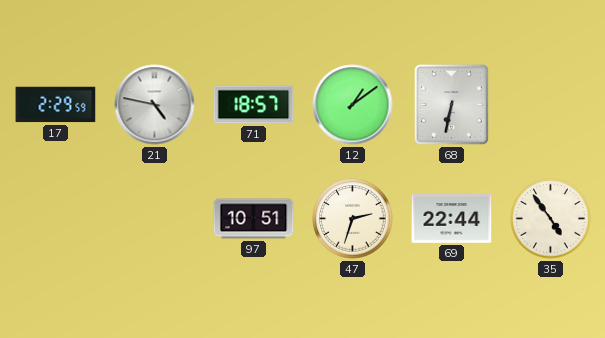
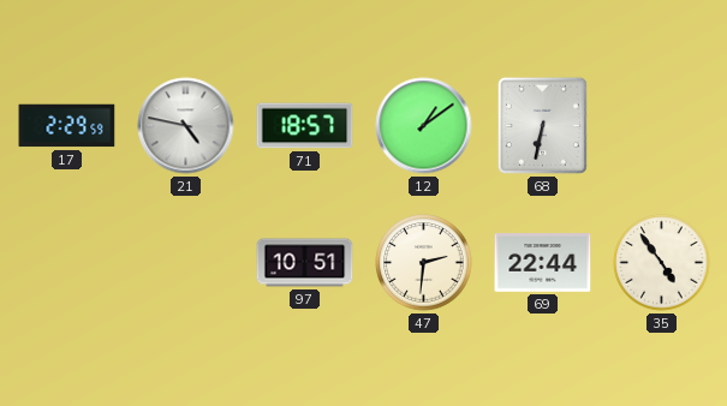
47: 2:33 -> 2:31 (424, 263)
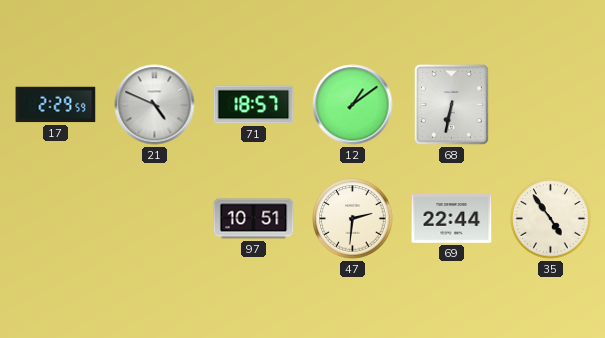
21: 4:47 -> 4:49 (155, 105)
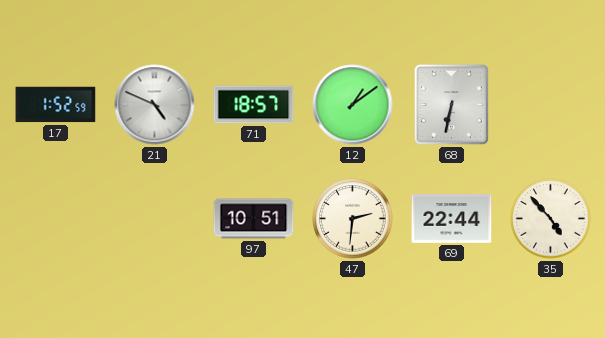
17: 2:29 -> 1:52 (56, 105)
35: 4:54 -> 4:53 (551, 219)
